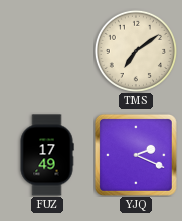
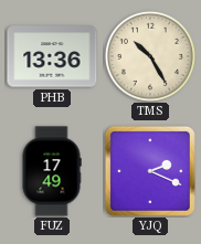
PHB: none -> 13:36 (52, 56)
TMS: 7:09 -> 10:25 (149, 55)
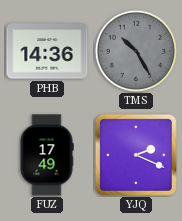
PHB: 13:36 -> 14:36 (47, 51)
TMS dial: cream -> grey (135, 50)
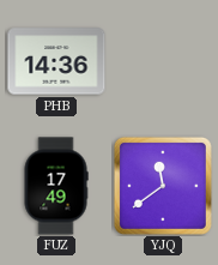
TMS: 10:25 -> none (135, 50)
YJQ: 2:19 -> 11:39 (163, 186)
